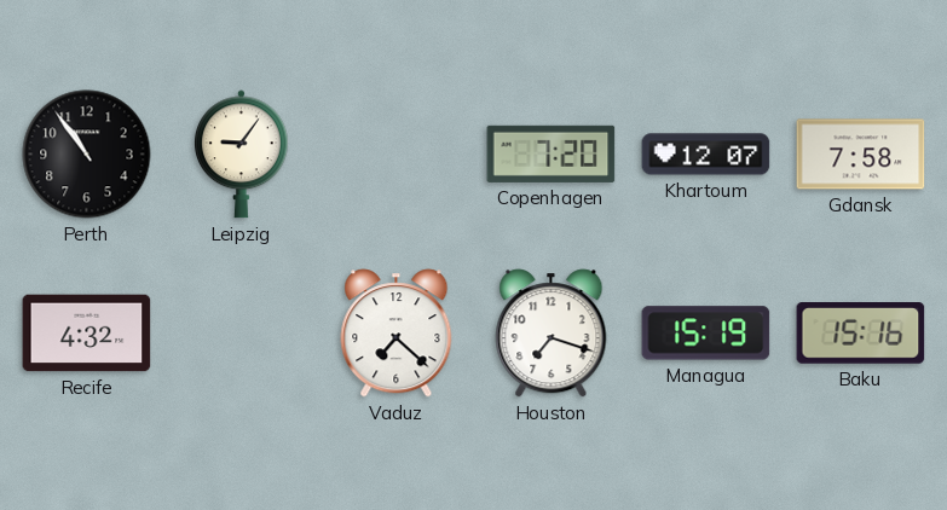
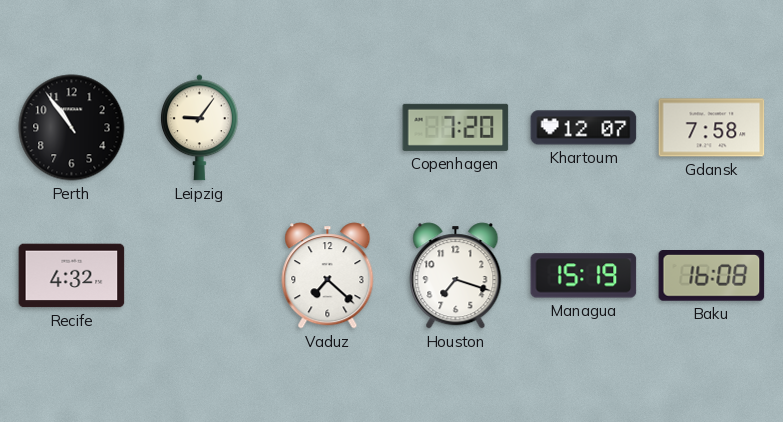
Baku: 15:16 -> 16:08 (712, 276)
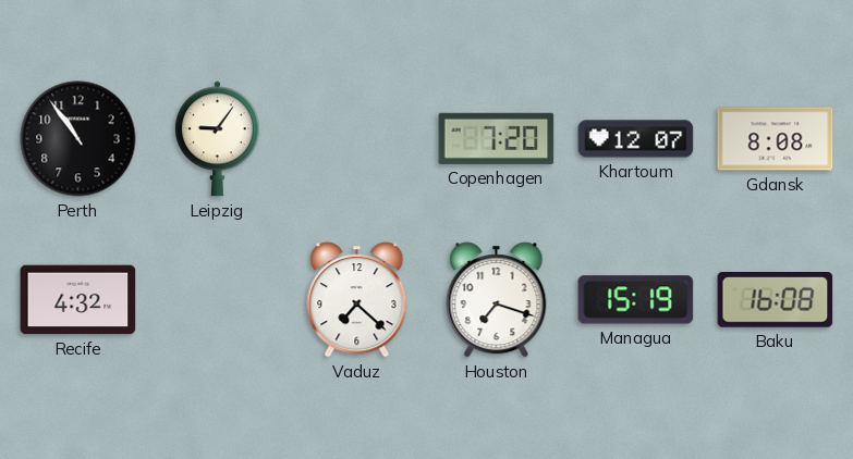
Gdansk: 7:58 -> 8:08 (776, 139)
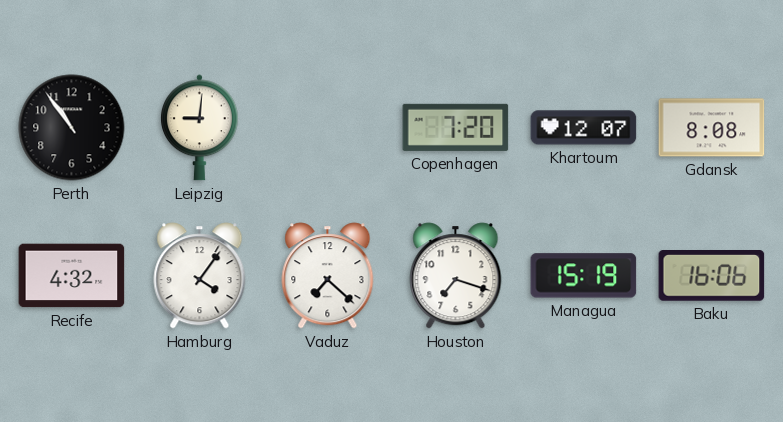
Leipzig: 9:06 -> 9:01 (199, 128)
Hamburg: none -> 4:06 (200, 276)
Baku: 16:08 -> 16:06 (712, 276)
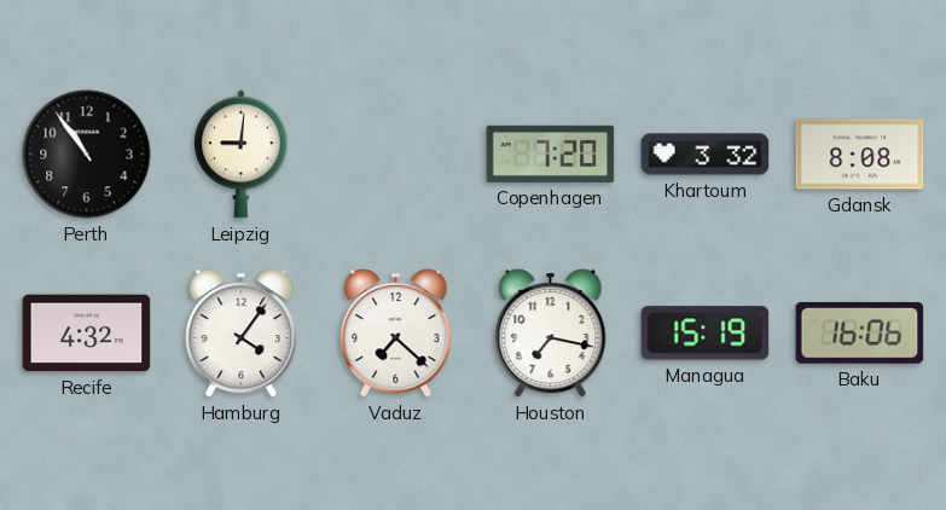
Khartoum: 12:07 -> 3:32 (706, 155)
Houston: 7:18 -> 7:17 (551, 334)
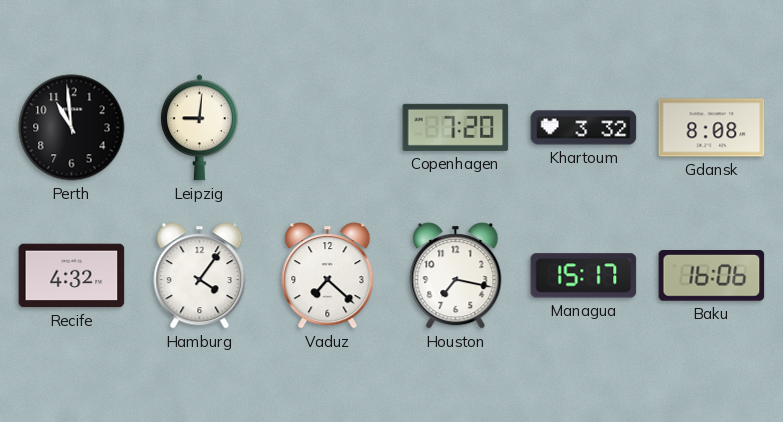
Perth: 10:54 -> 10:59 (72, 128)
Managua: 15:19 -> 15:17 (584, 276)
